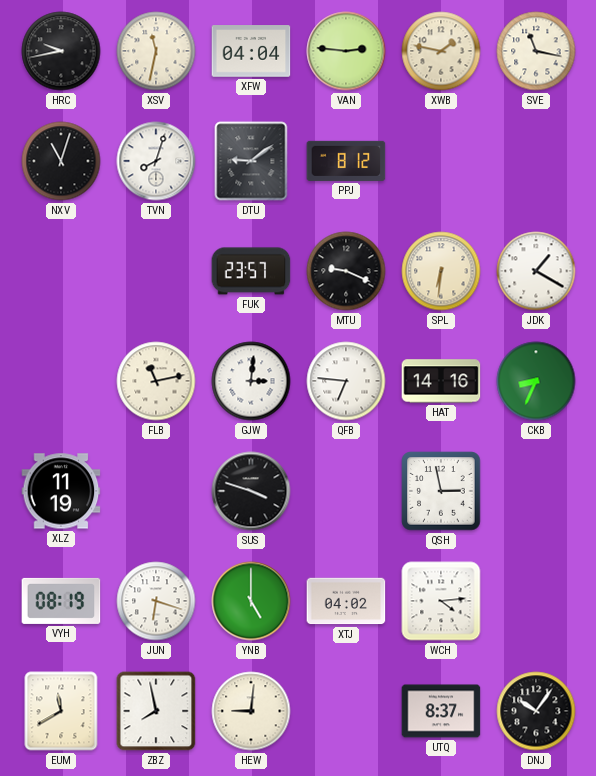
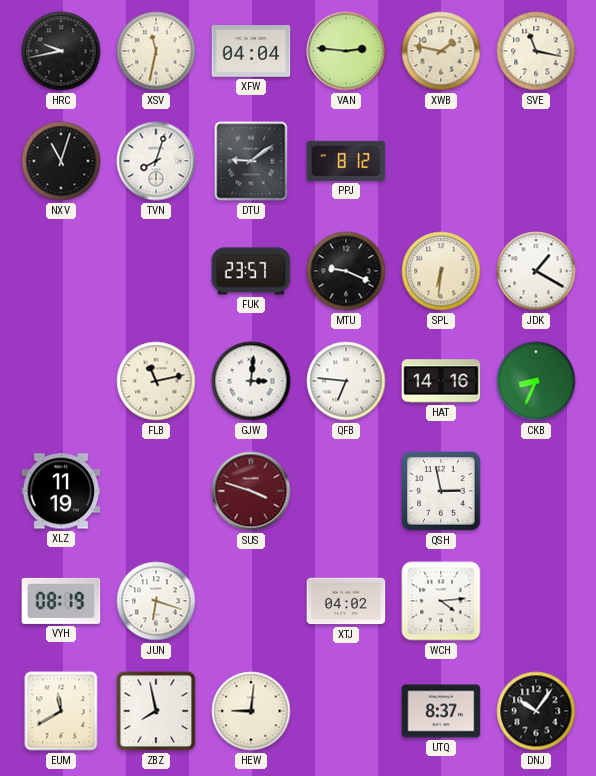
SUS dial: black -> burgundy (251, 491)
YNB: 5:00 -> none (251, 601)
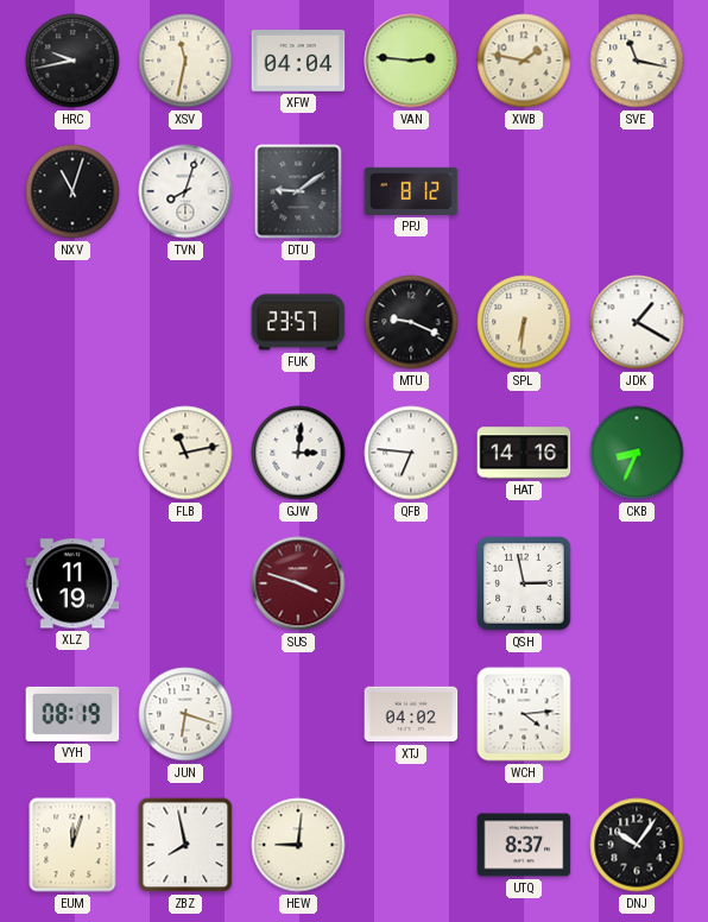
EUM: 11:40 -> 12:03 (72, 845)
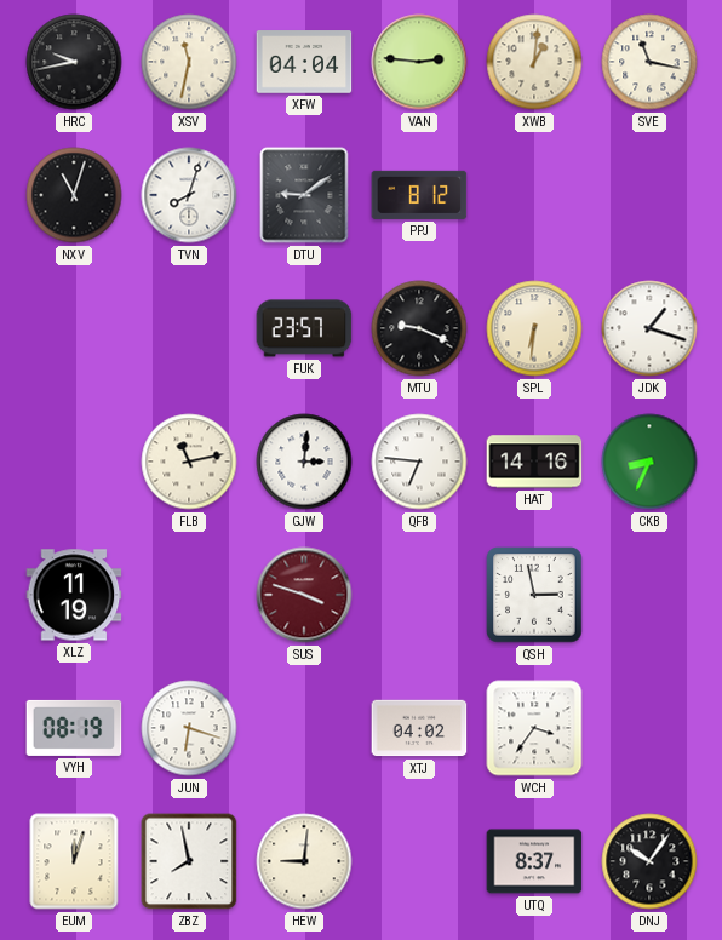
XWB: 1:47 -> 1:01 (534, 62)
JDK: 1:20 -> 1:18 (649, 328)
WCH: 4:14 -> 3:36 (534, 728)
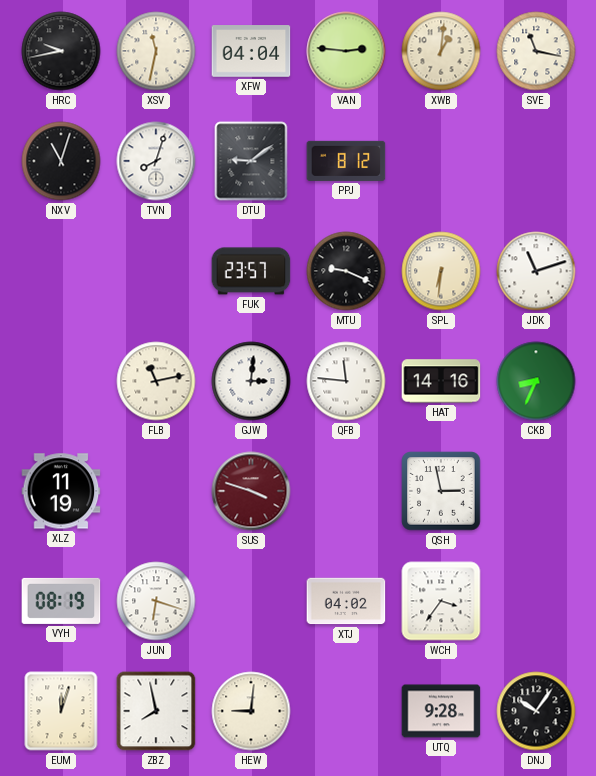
JDK: 1:18 -> 11:12 (536, 271)
QFB: 6:46 -> 11:46 (346, 381)
UTQ: 8:37 -> 9:28 (441, 711)
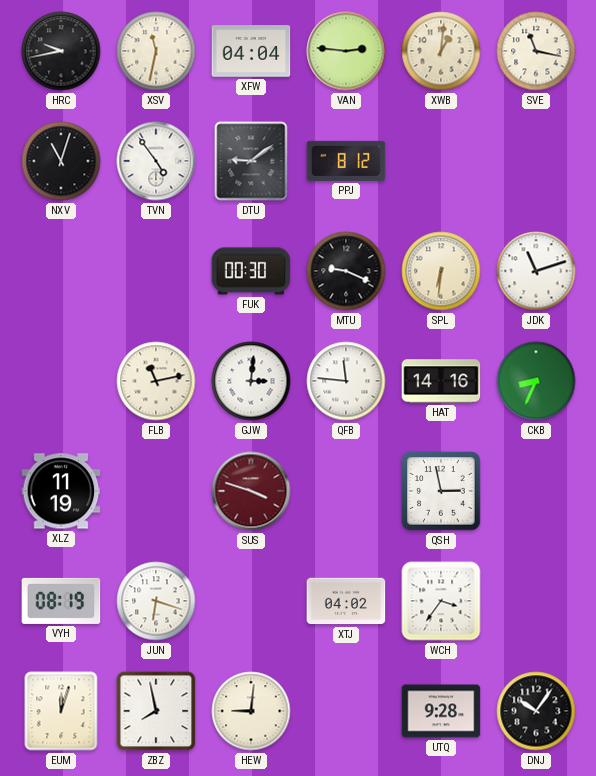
TVN: 8:03 -> 4:54 (156, 161)
FUK: 23:57 -> 00:30 (251, 271)
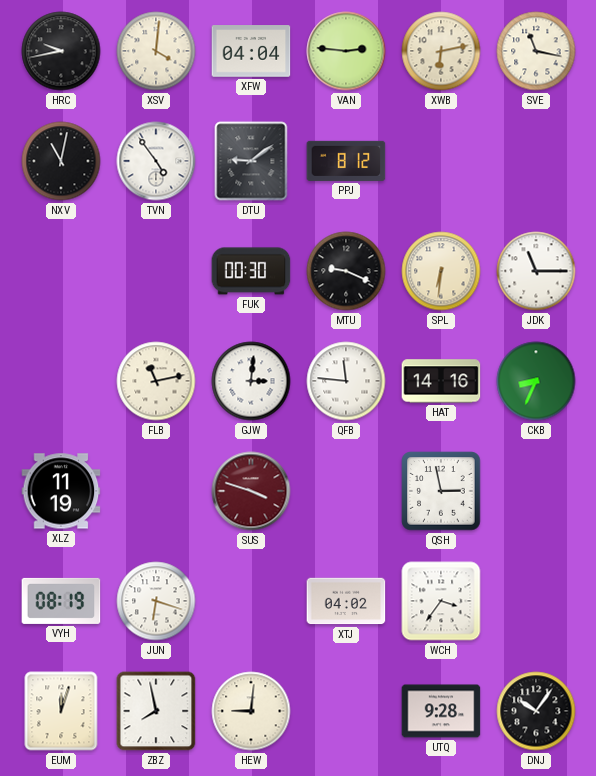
XSV: 11:32 -> 4:01 (156, 51)
XWB: 1:01 -> 6:13 (441, 51)
NXV: 11:03 -> 11:02 (61, 161)
JDK: 11:12 -> 11:15 (536, 271)
